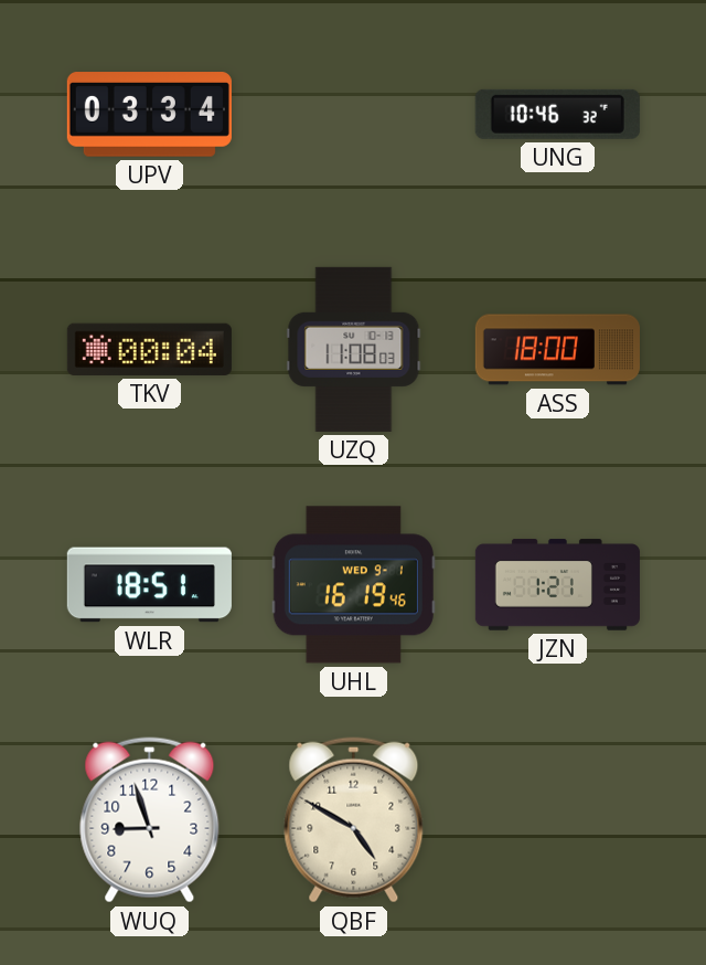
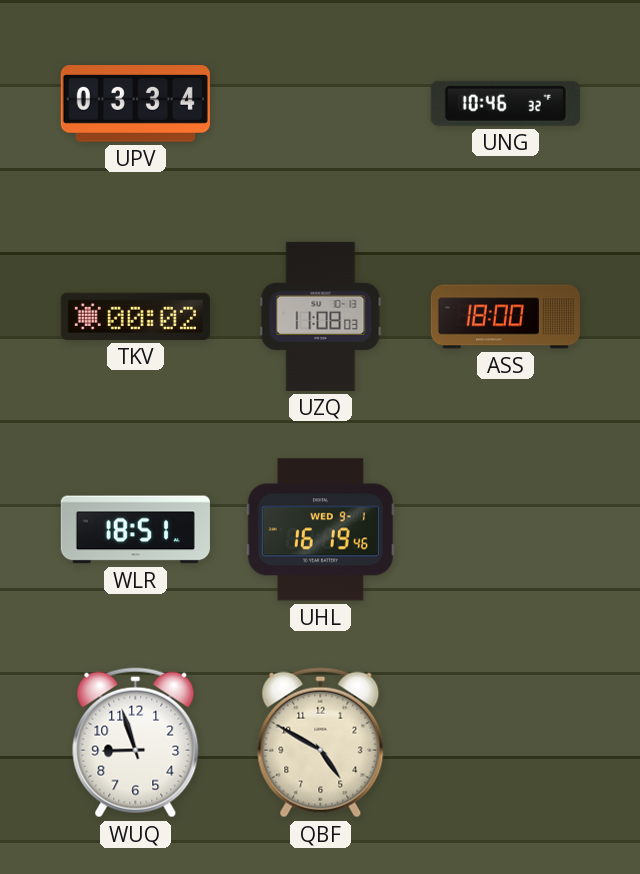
TKV: 00:04 -> 00:02 (135, 316)
JZN: 1:21 -> none (557, 585)
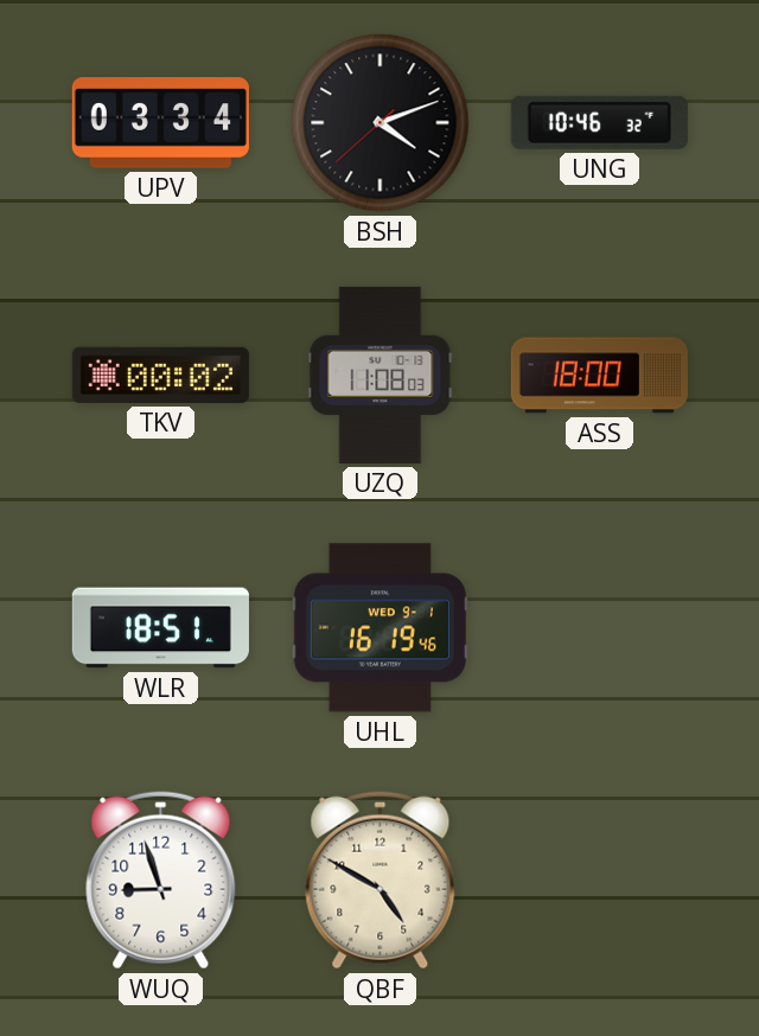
BSH: none -> 4:11 (381, 123)
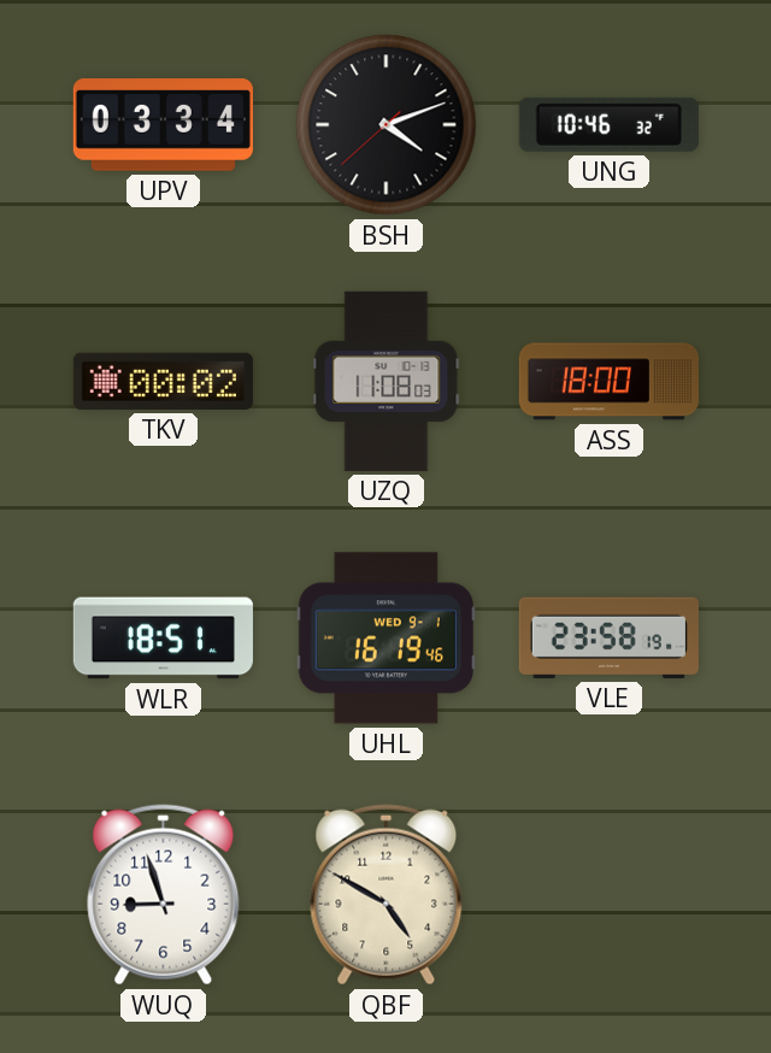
VLE: none -> 23:58 (608, 637)
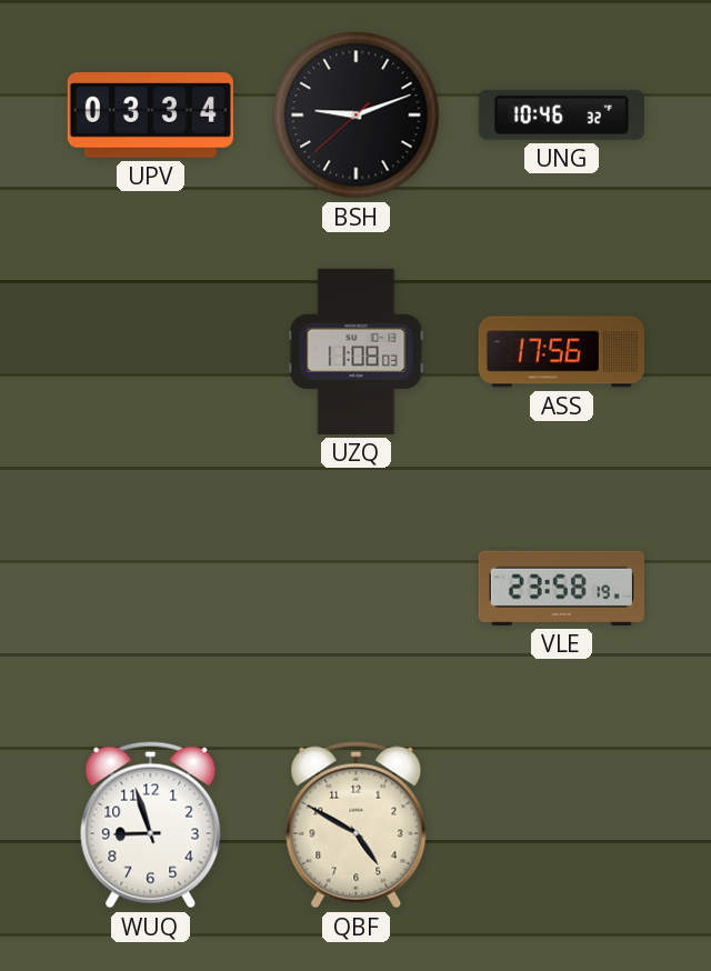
BSH: 4:11 -> 9:11 (357, 116)
TKV: 00:02 -> none (163, 381)
ASS: 18:00 -> 17:56 (561, 352)
WLR: 18:51 -> none (163, 639)
UHL: 16:19 -> none (385, 639)
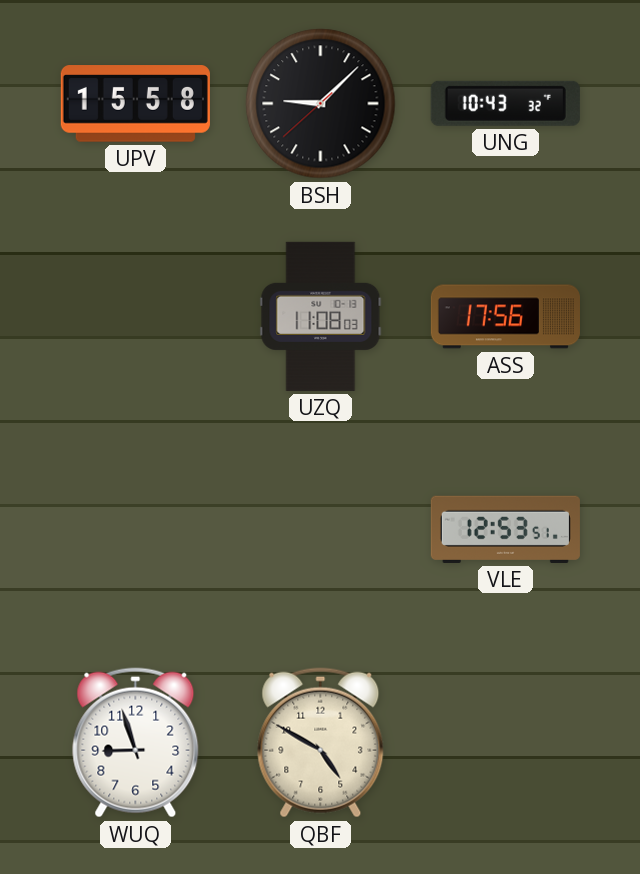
UPV: 03:34 -> 15:58 (135, 104)
BSH: 9:11 -> 9:07 (321, 104)
UNG: 10:46 -> 10:43 (505, 103)
VLE: 23:58 -> 12:53 (505, 529)
